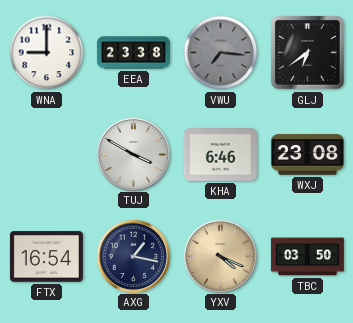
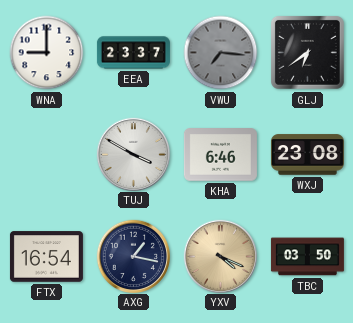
EEA: 23:38 -> 23:37 (133, 53)
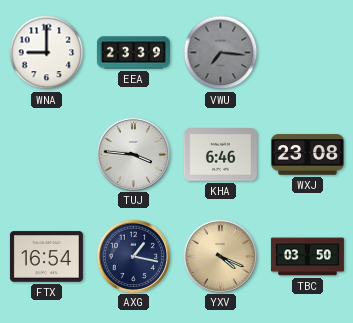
EEA: 23:37 -> 23:39 (133, 53)
GLJ: 6:39 -> none (307, 52)
TUJ: 3:50 -> 3:46 (133, 154)
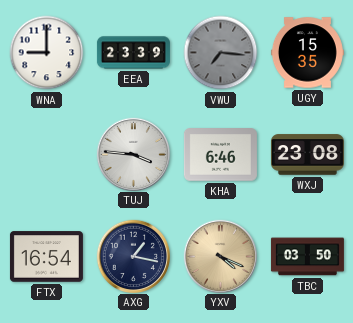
UGY: none -> 15:35 (307, 53)
